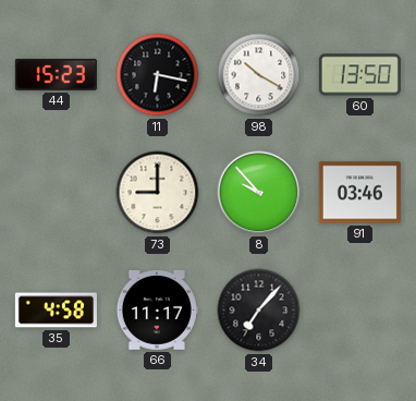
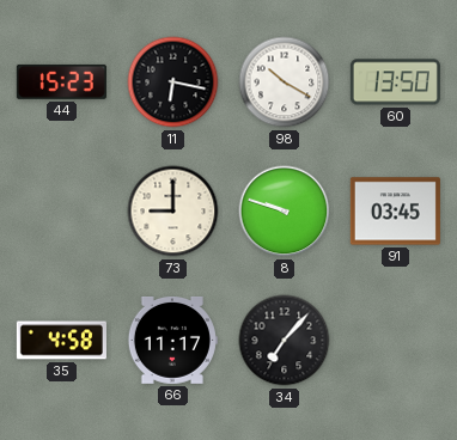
8: 9:53 -> 9:48 (285, 212)
91: 03:46 -> 03:45 (395, 212)
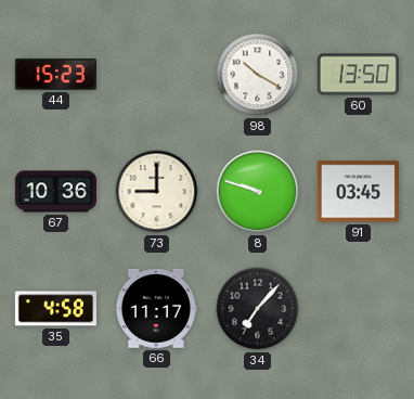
11: 6:17 -> none (173, 82)
67: none -> 10:36 (55, 192)
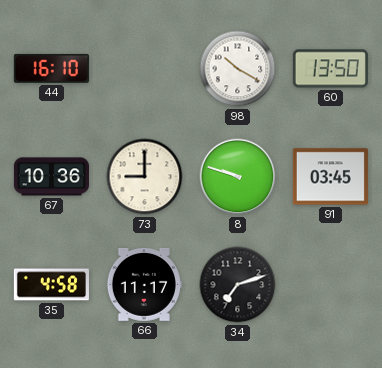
44: 15:23 -> 16:10 (51, 68)
34: 7:07 -> 7:12 (238, 285)
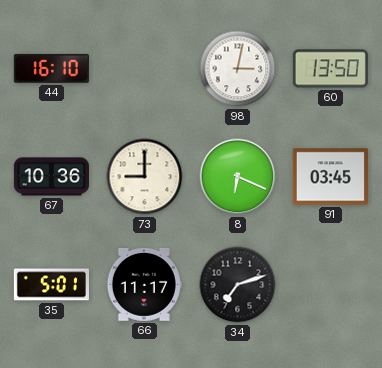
98: 10:20 -> 3:02 (238, 69)
8: 9:48 -> 6:19 (238, 177)
35: 4:58 -> 5:01 (51, 285)
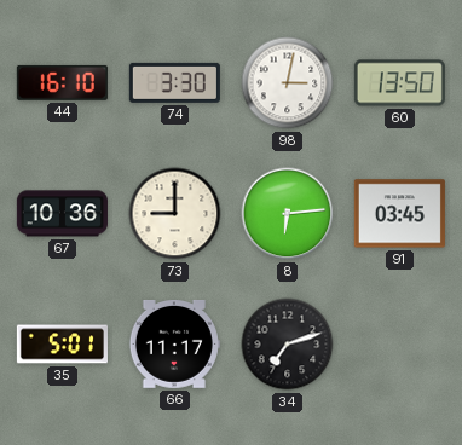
74: none -> 3:30 (174, 82)
8: 6:19 -> 6:14 (288, 214)
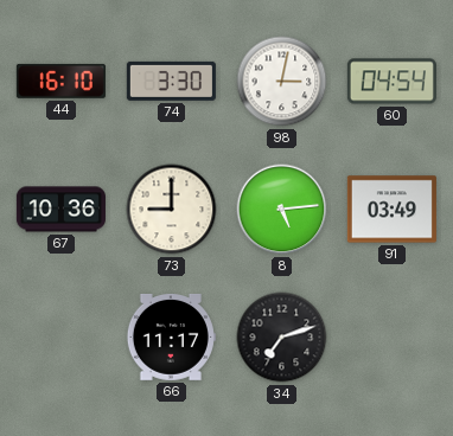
60: 13:50 -> 04:54 (391, 82)
8: 6:14 -> 5:14 (282, 210)
91: 03:45 -> 03:49 (391, 210)
35: 5:01 -> none (62, 345)
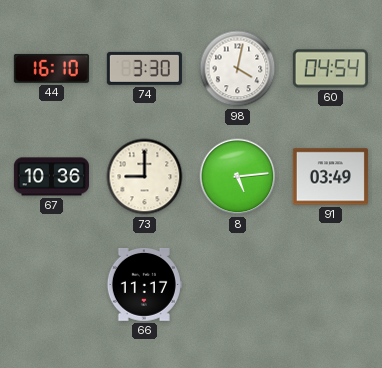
98: 3:02 -> 4:02 (238, 69)
34: 7:12 -> none (282, 338)
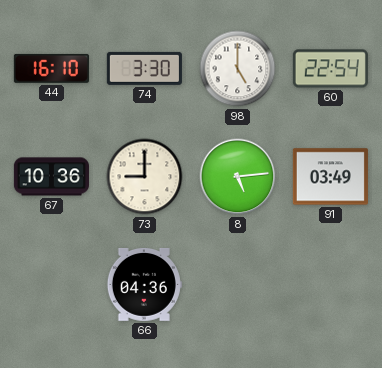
98: 4:02 -> 5:00 (238, 69)
60: 04:54 -> 22:54 (330, 69)
66: 11:17 -> 04:36 (144, 284)
